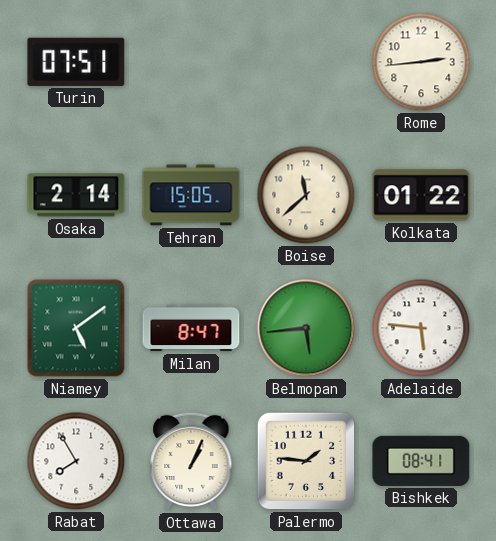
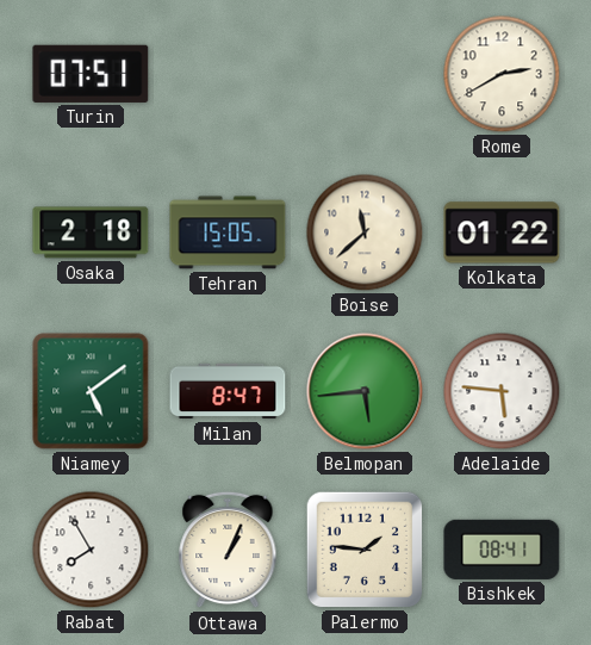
Rome: 2:44 -> 2:40 (502, 74)
Osaka: 2:14 -> 2:18 (91, 232)
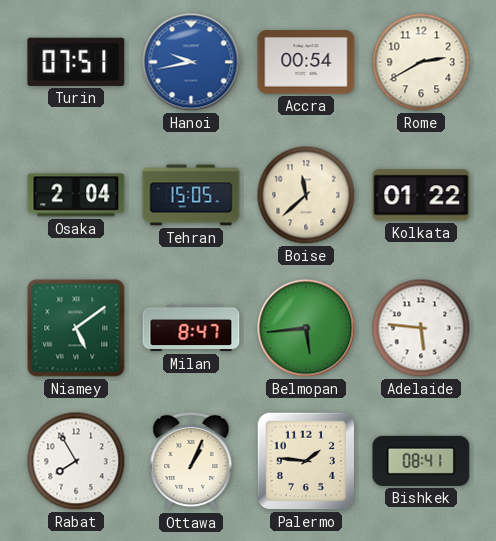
Hanoi: none -> 9:43 (191, 62)
Accra: none -> 00:54 (306, 62)
Osaka: 2:18 -> 2:04 (76, 195)
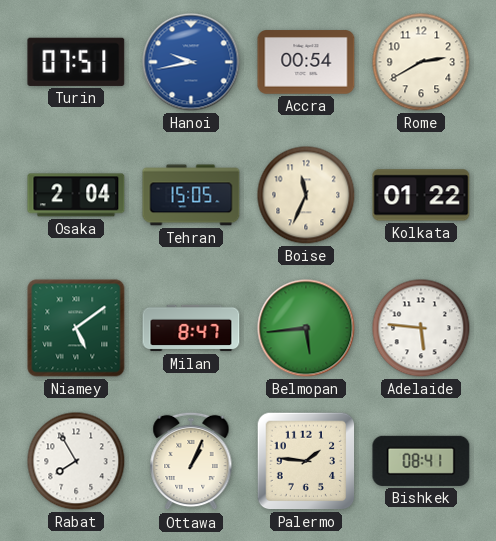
Boise: 11:38 -> 11:34 (306, 195)
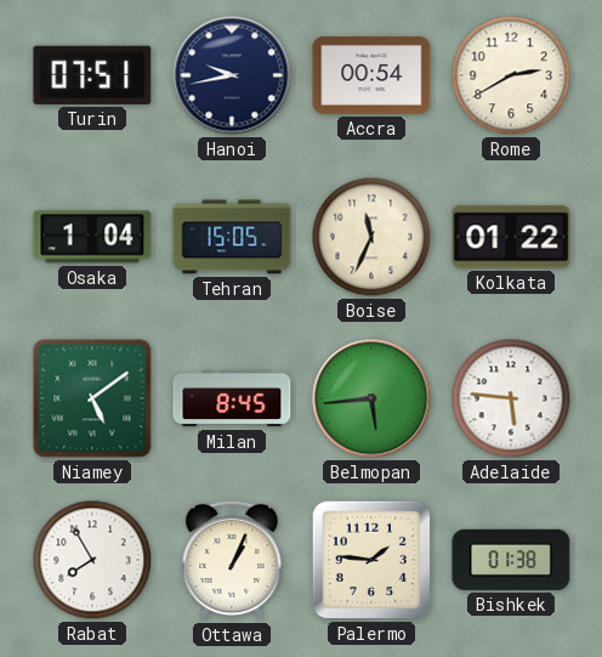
Hanoi dial: blue -> navy (232, 75)
Osaka: 2:04 -> 1:04 (92, 237)
Milan: 8:47 -> 8:45 (232, 398)
Bishkek: 08:41 -> 01:38 (511, 560)
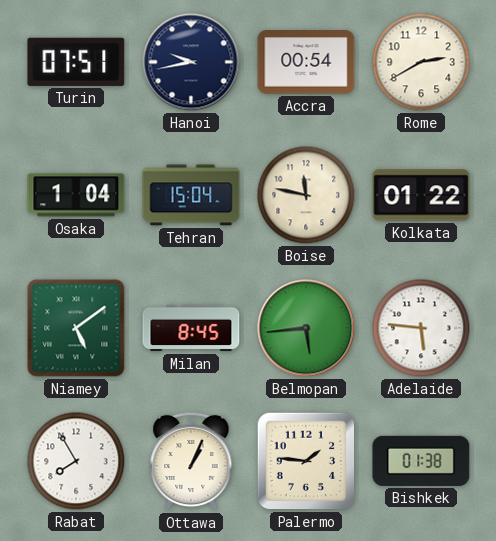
Tehran: 15:05 -> 15:04 (191, 195)
Boise: 11:34 -> 11:47 (306, 195)
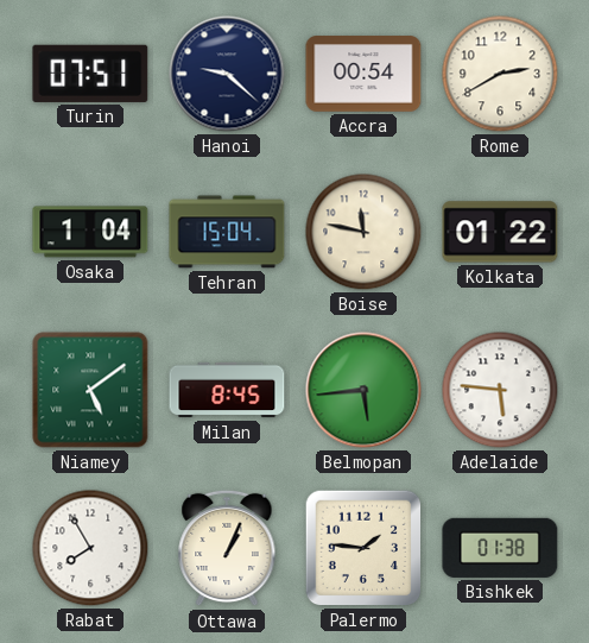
Hanoi: 9:43 -> 9:22 (227, 74)
